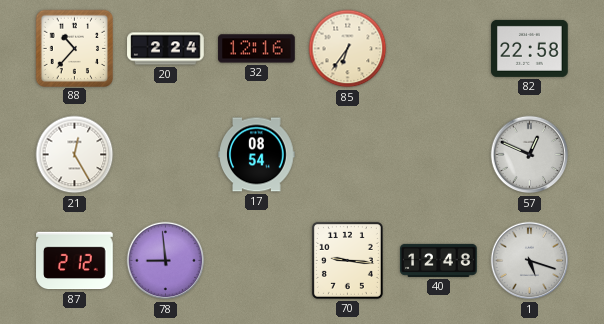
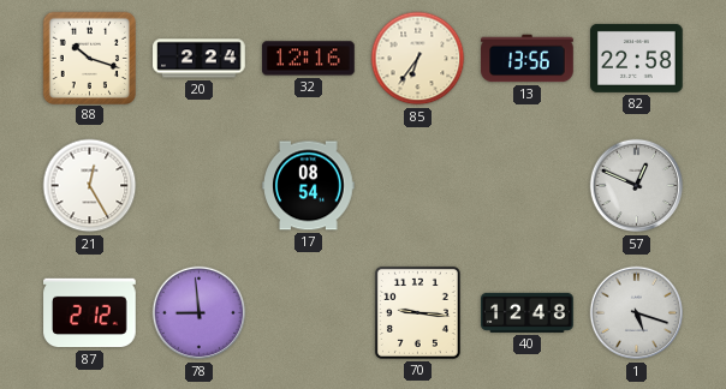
88: 10:37 -> 10:18 (89, 58)
13: none -> 13:56 (528, 59)
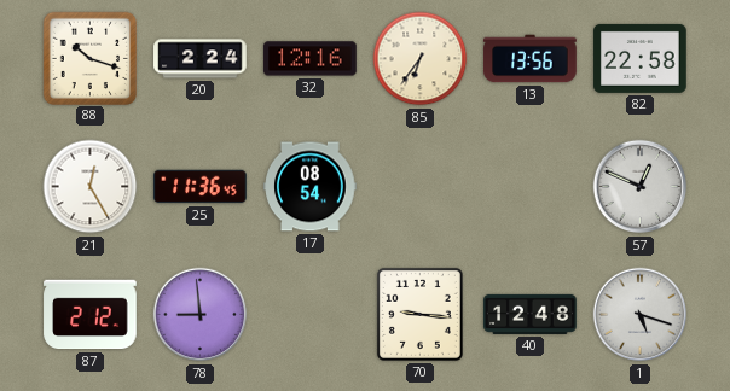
25: none -> 11:36 (201, 187)
